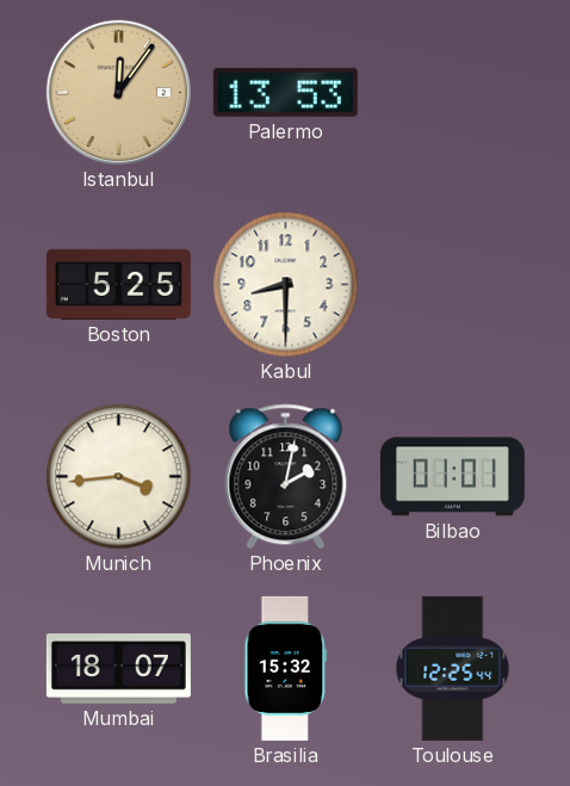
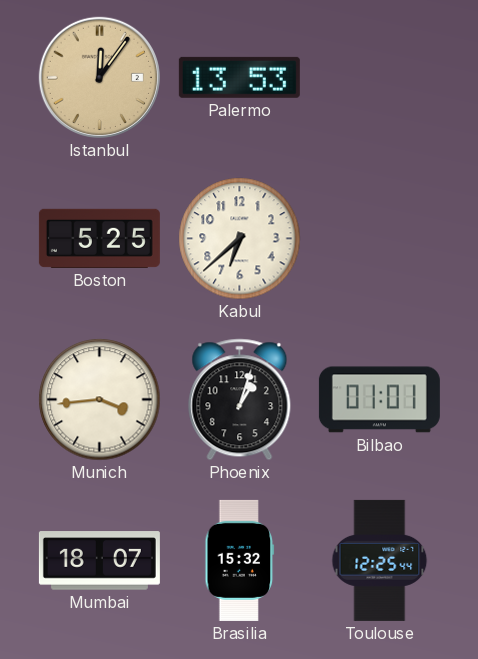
Kabul: 8:30 -> 6:38 (240, 239)
Phoenix: 2:02 -> 1:03 (240, 400)
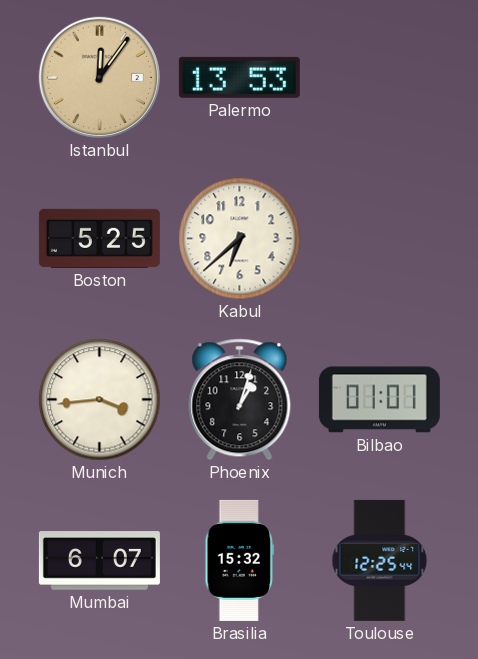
Mumbai: 18:07 -> 6:07 (99, 561)
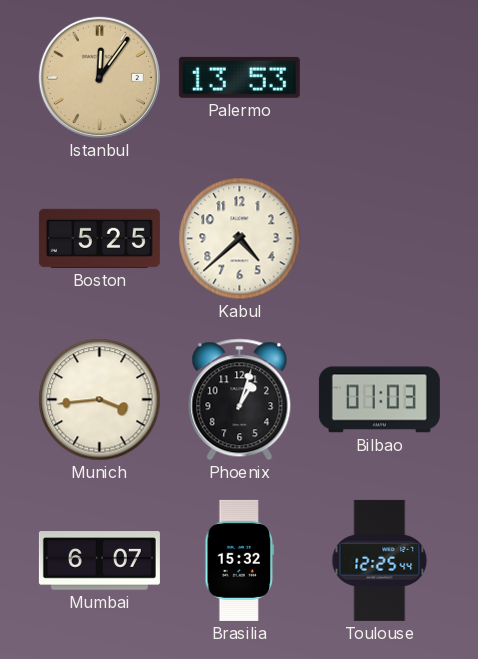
Kabul: 6:38 -> 4:38 (240, 239)
Bilbao: 01:01 -> 01:03 (379, 400)
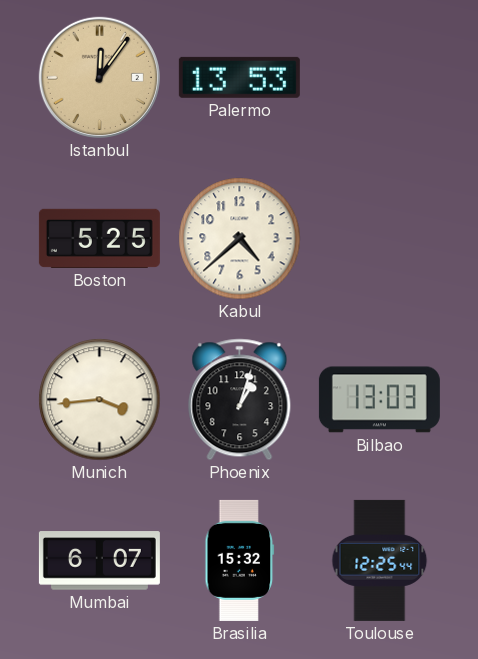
Bilbao: 01:03 -> 13:03 (379, 400)
